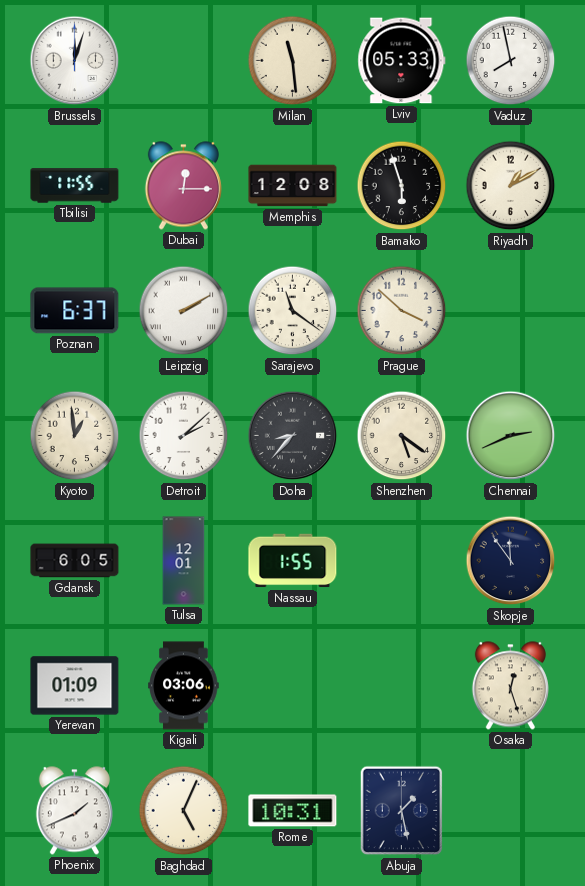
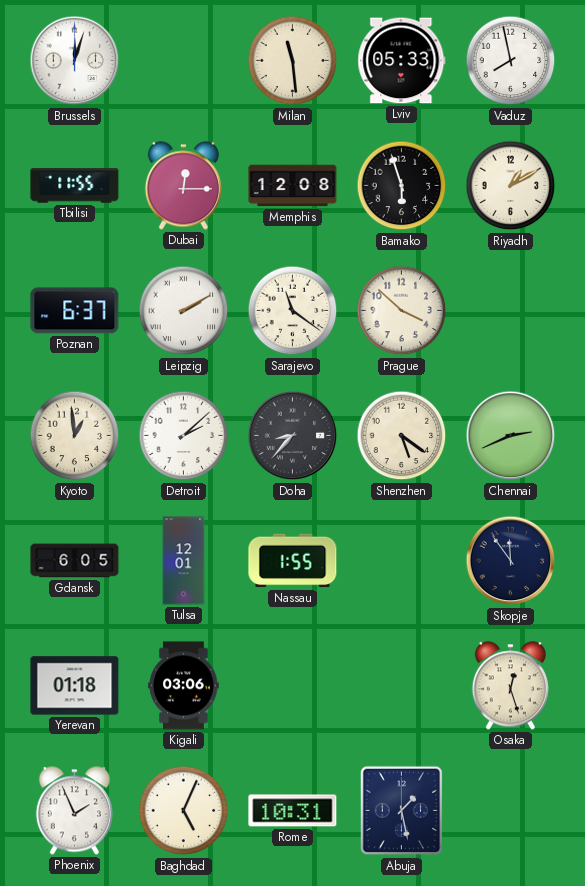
Yerevan: 01:09 -> 01:18 (75, 686)
Phoenix: 1:41 -> 1:56 (74, 811)
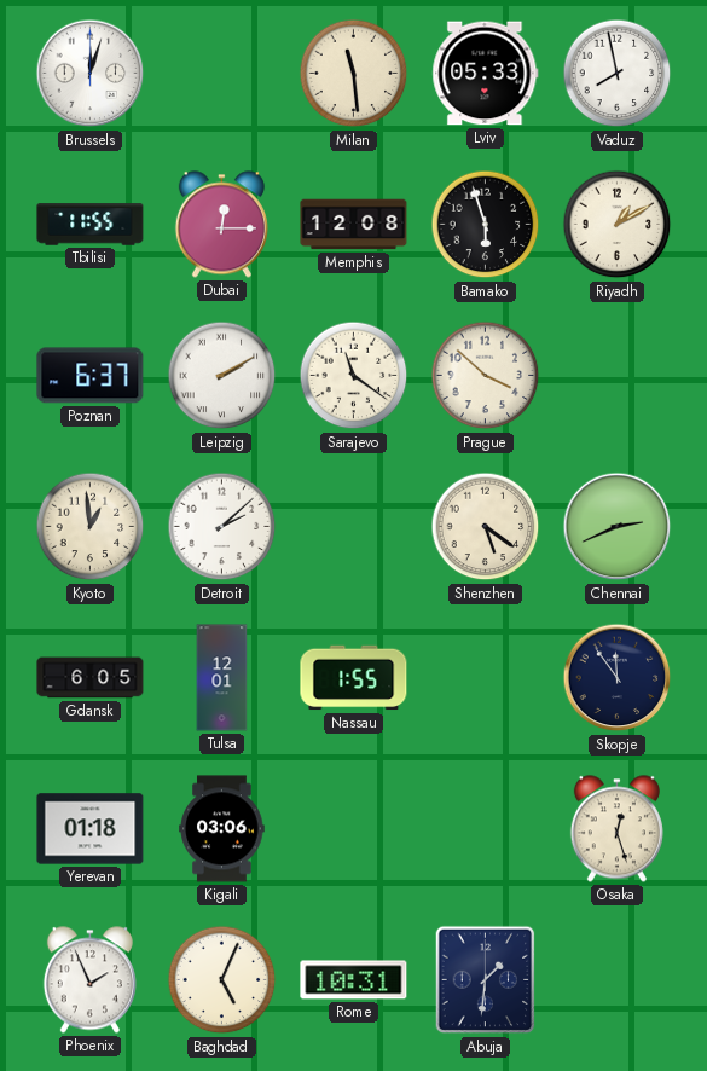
Doha: 8:37 -> none (293, 436)
Abuja: 1:28 -> 1:31 (486, 980)
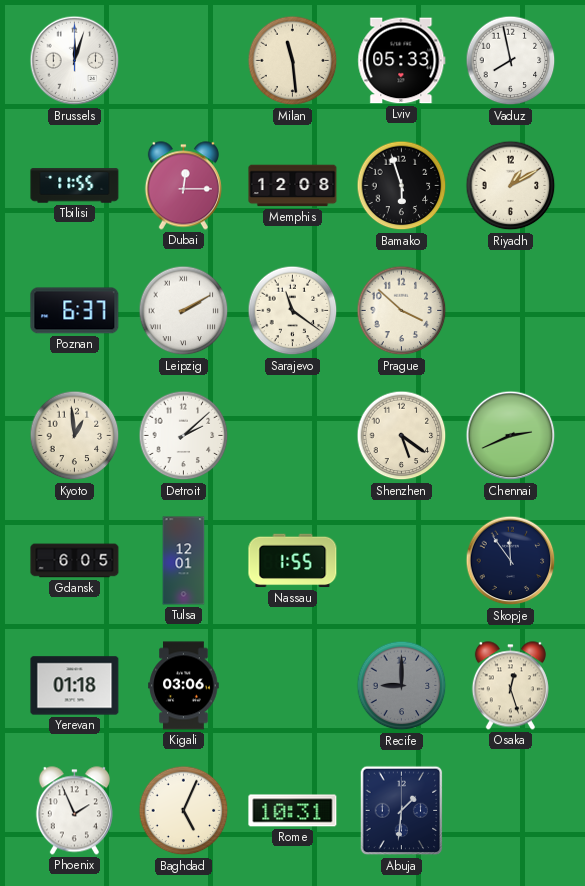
Recife: none -> 9:00 (402, 686)
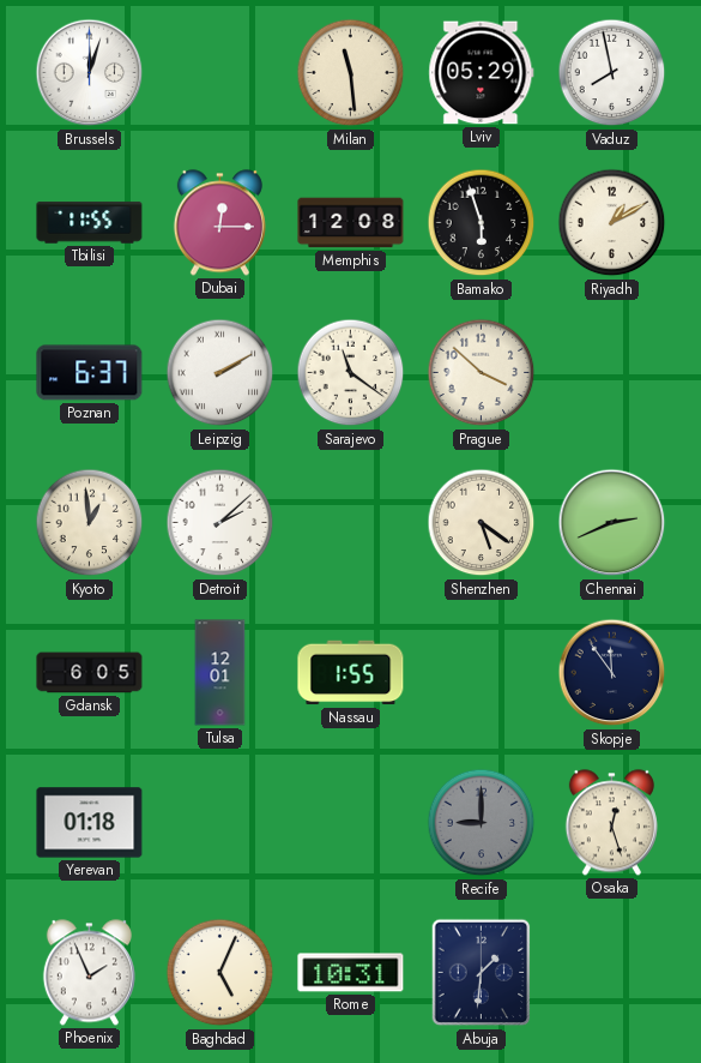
Lviv: 05:33 -> 05:29 (482, 73)
Kigali: 03:06 -> none (184, 686)
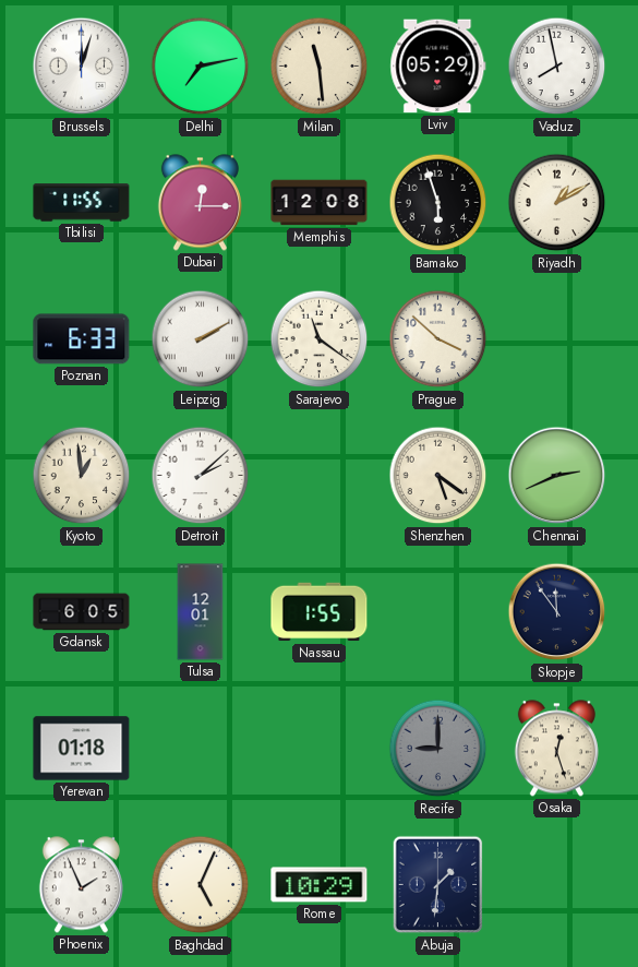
Delhi: none -> 7:13 (201, 67)
Poznan: 6:37 -> 6:33 (82, 339)
Rome: 10:31 -> 10:29 (320, 885)
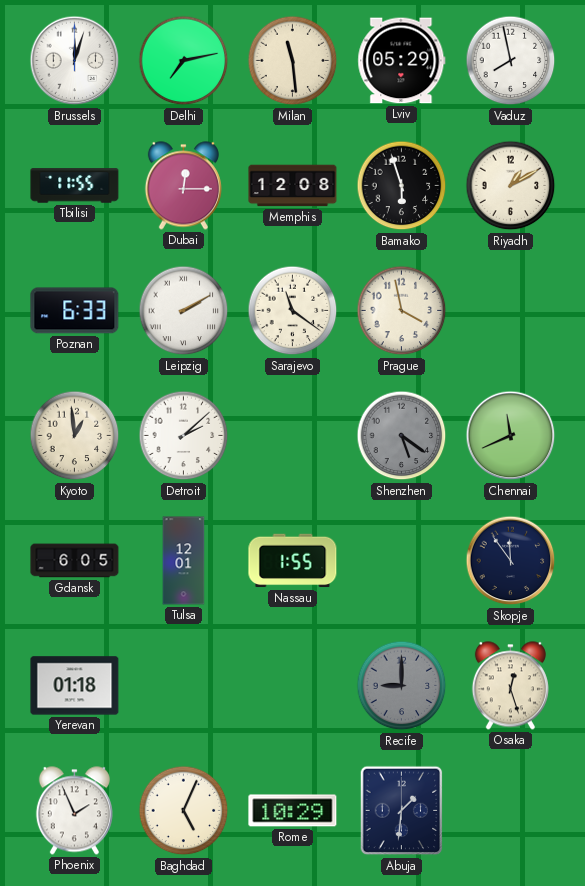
Prague: 3:52 -> 3:58 (402, 311)
Shenzhen dial: cream -> grey (402, 436)
Chennai: 2:41 -> 11:41 (511, 436)
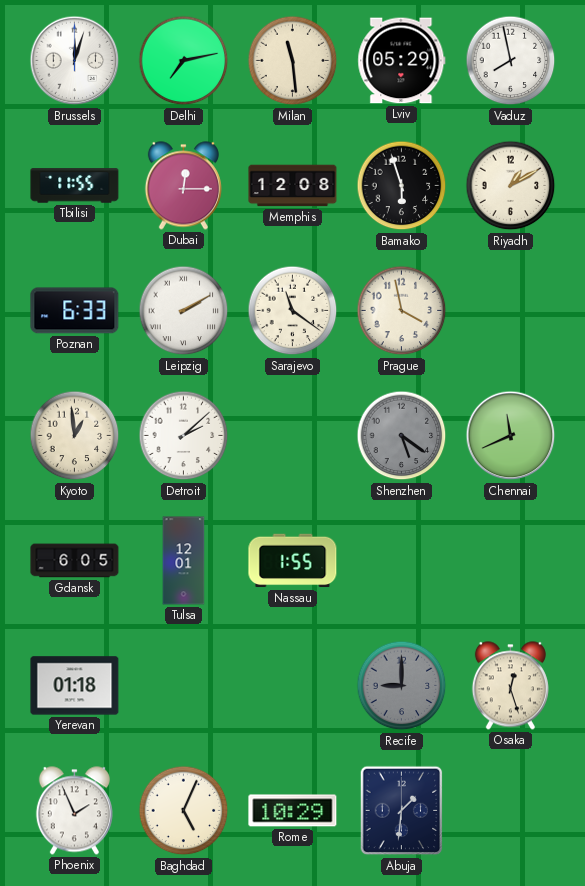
Skopje: 11:54 -> none (511, 561)
